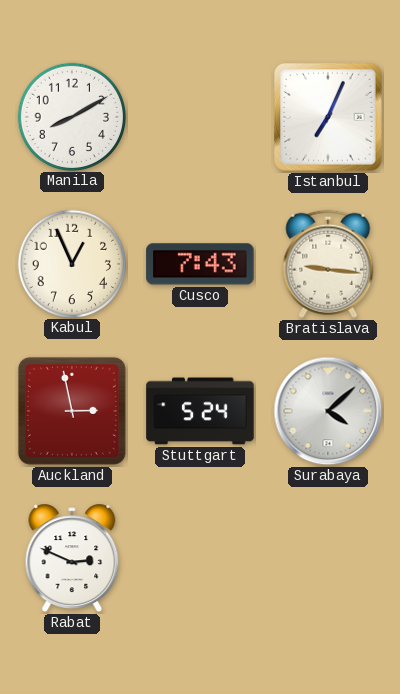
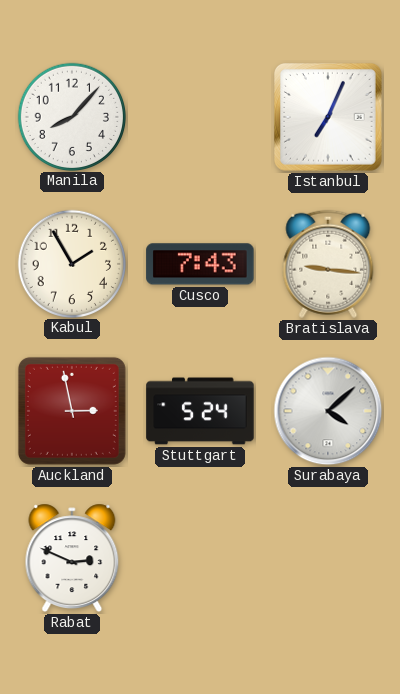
Manila: 8:10 -> 8:07 (71, 116)
Kabul: 12:56 -> 1:55 (71, 263)
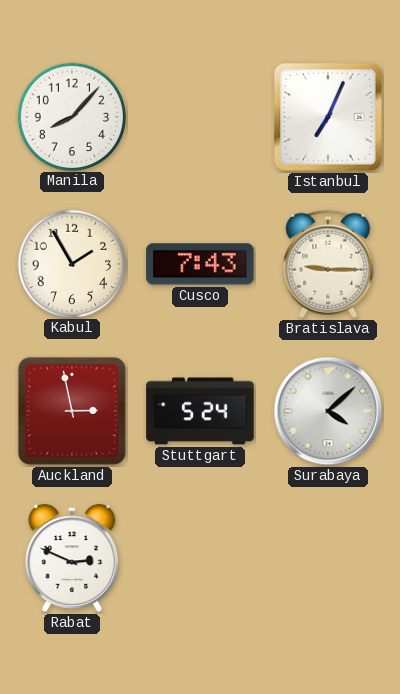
Bratislava: 9:16 -> 9:15 (328, 264)
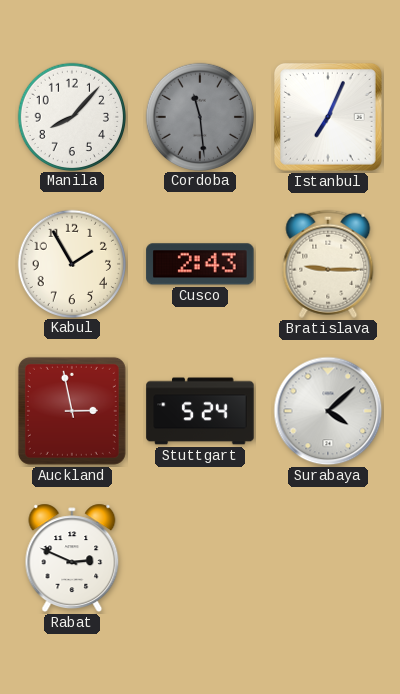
Cordoba: none -> 11:29 (199, 116)
Cusco: 7:43 -> 2:43 (200, 264)
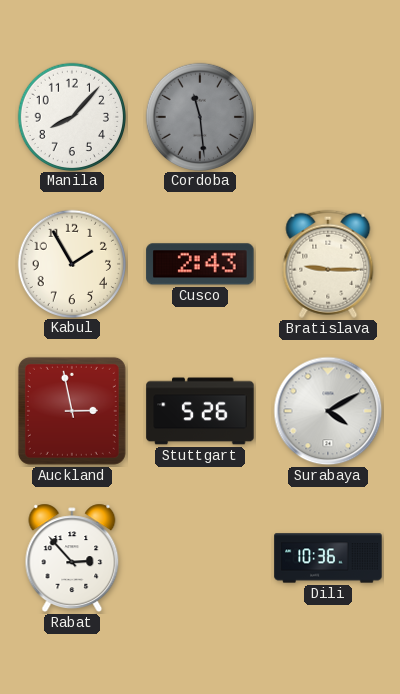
Istanbul: 7:04 -> none (329, 118)
Stuttgart: 5:24 -> 5:26 (200, 411)
Surabaya: 4:08 -> 4:10 (328, 411)
Rabat: 2:49 -> 2:53 (72, 558)
Dili: none -> 10:36 (328, 558)
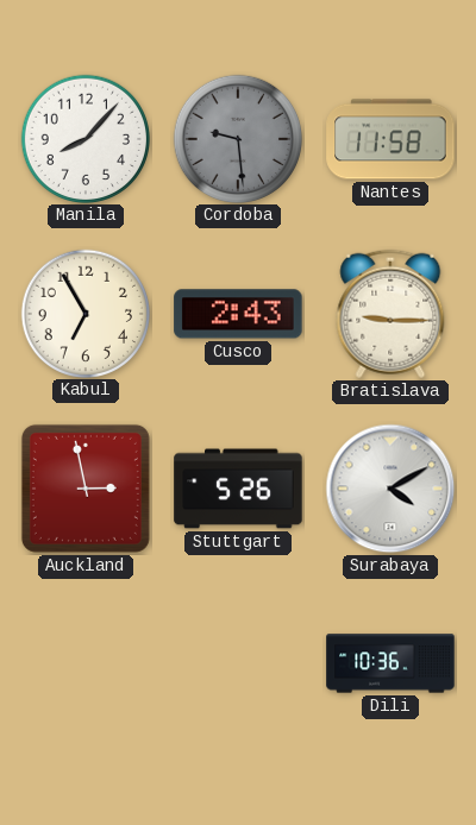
Cordoba: 11:29 -> 9:29 (237, 138)
Nantes: none -> 11:58 (390, 139)
Kabul: 1:55 -> 6:55 (84, 313)
Rabat: 2:53 -> none (72, 558)
